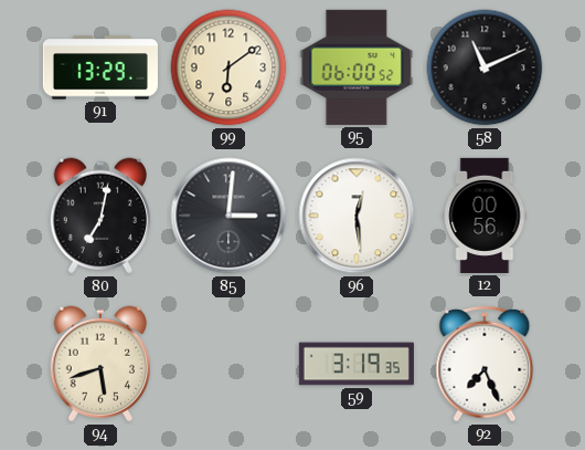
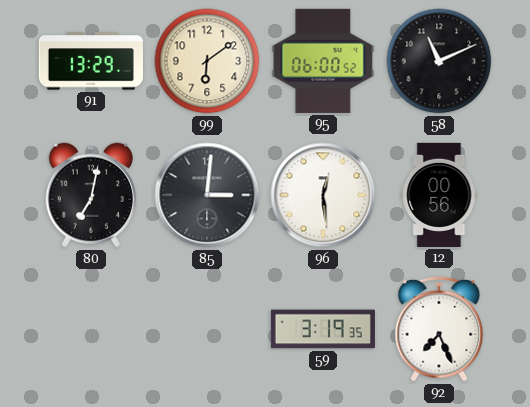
94: 5:42 -> none (100, 364)
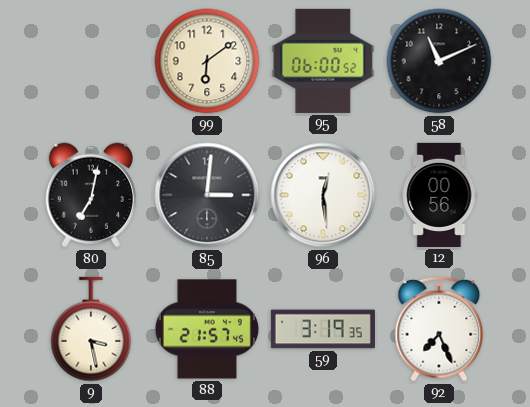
91: 13:29 -> none (91, 61)
9: none -> 3:28 (91, 329)
88: none -> 21:57 (206, 329)
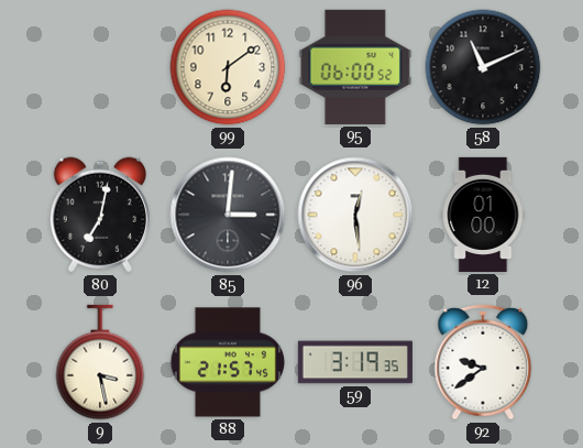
12: 00:56 -> 01:00 (483, 215)
92: 7:26 -> 9:39 (483, 362)
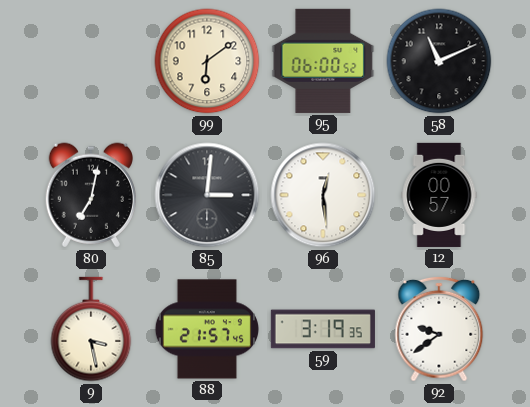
12: 01:00 -> 00:57 (439, 195)
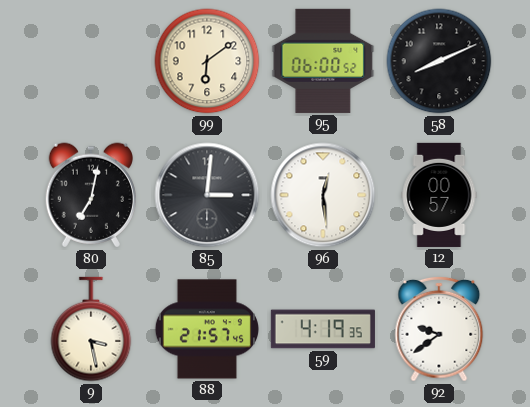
58: 11:11 -> 8:11 (439, 61)
59: 3:19 -> 4:19 (323, 329)
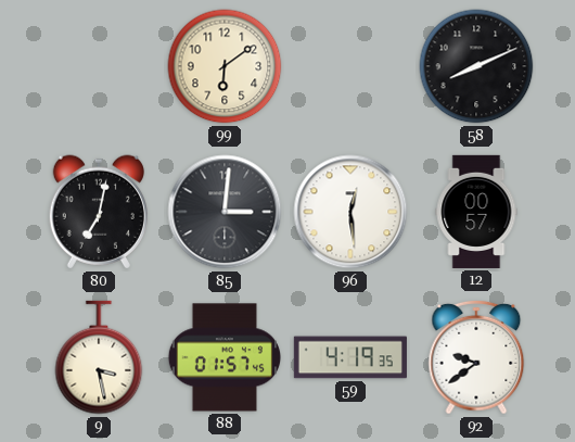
95: 06:00 -> none (323, 61)
88: 21:57 -> 01:57 (223, 357)
